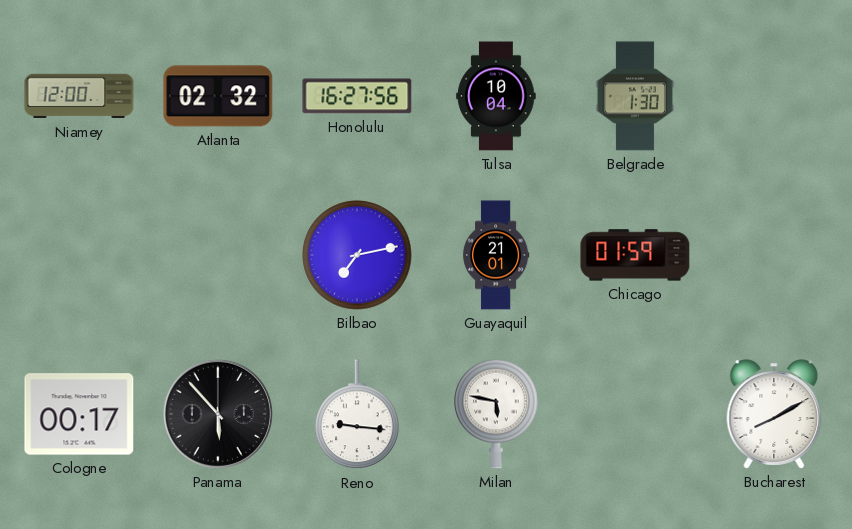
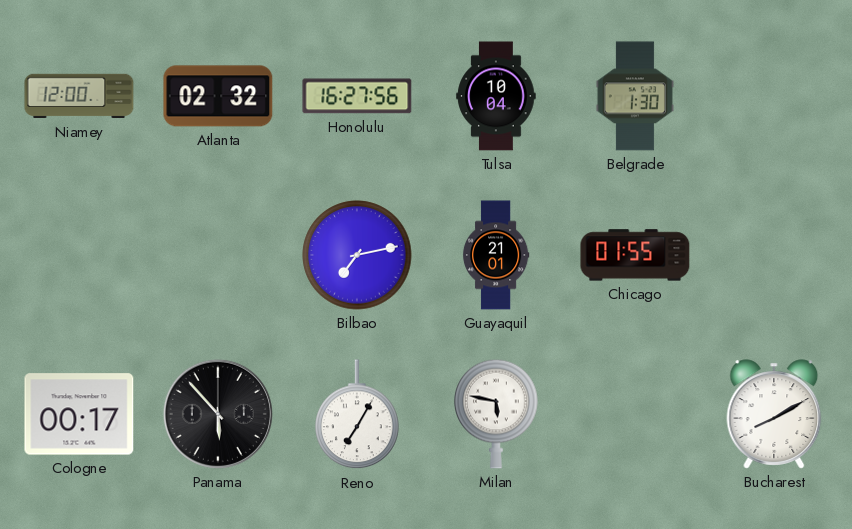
Chicago: 01:59 -> 01:55 (635, 255)
Reno: 9:16 -> 7:05 (357, 415)
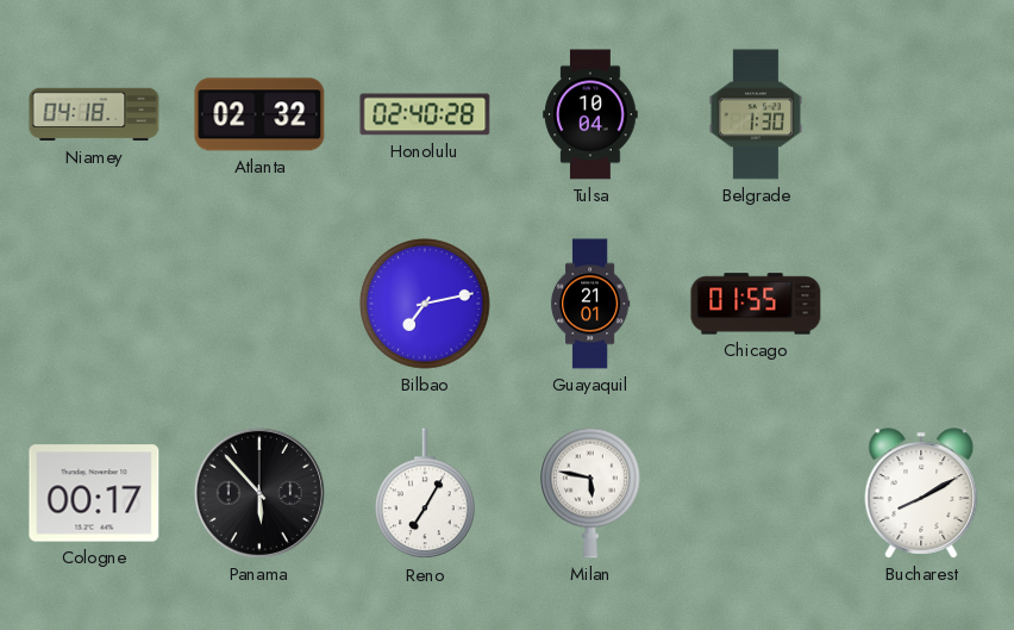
Niamey: 12:00 -> 04:18 (94, 114)
Honolulu: 16:27 -> 02:40 (425, 114)
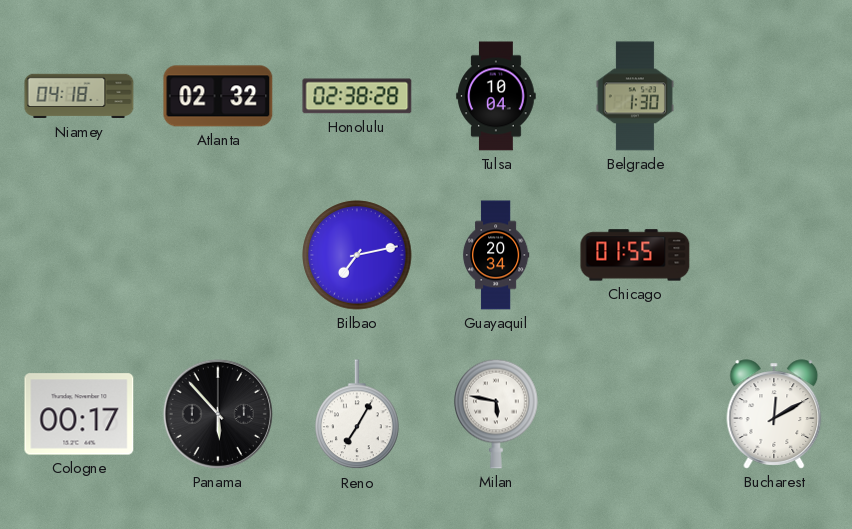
Honolulu: 02:40 -> 02:38 (357, 96)
Guayaquil: 21:01 -> 20:34 (496, 255)
Bucharest: 8:10 -> 12:10 (774, 414)
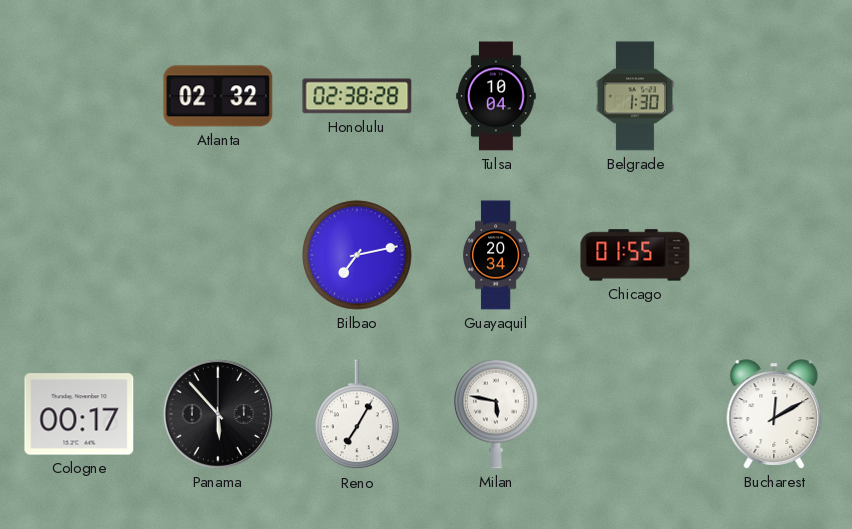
Niamey: 04:18 -> none (79, 96)
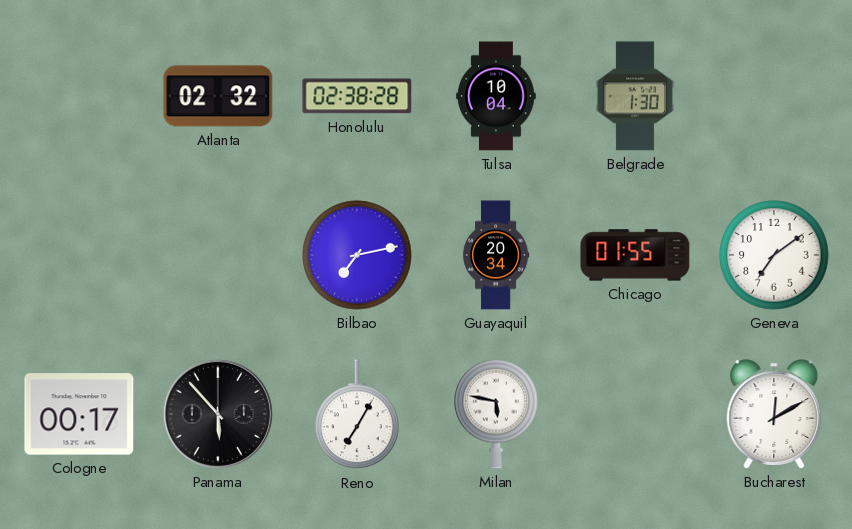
Geneva: none -> 7:09 (774, 255)
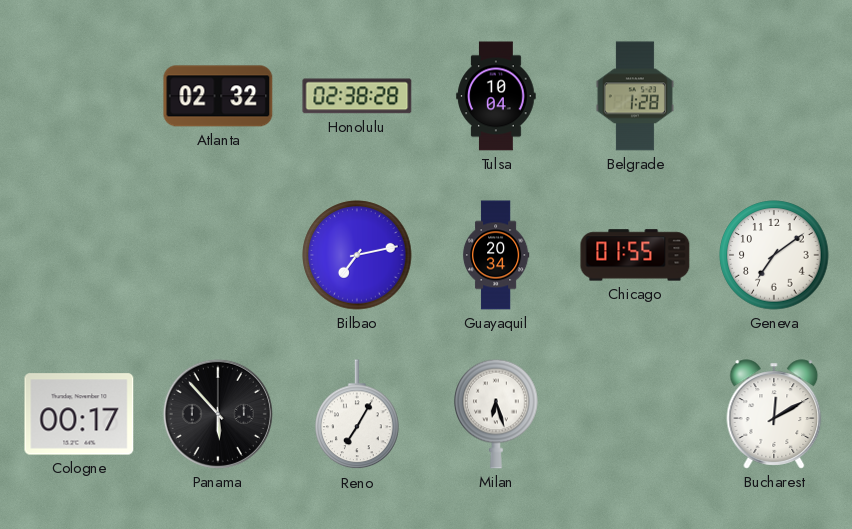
Belgrade: 1:30 -> 1:28 (635, 96)
Milan: 5:47 -> 6:27 (496, 414)
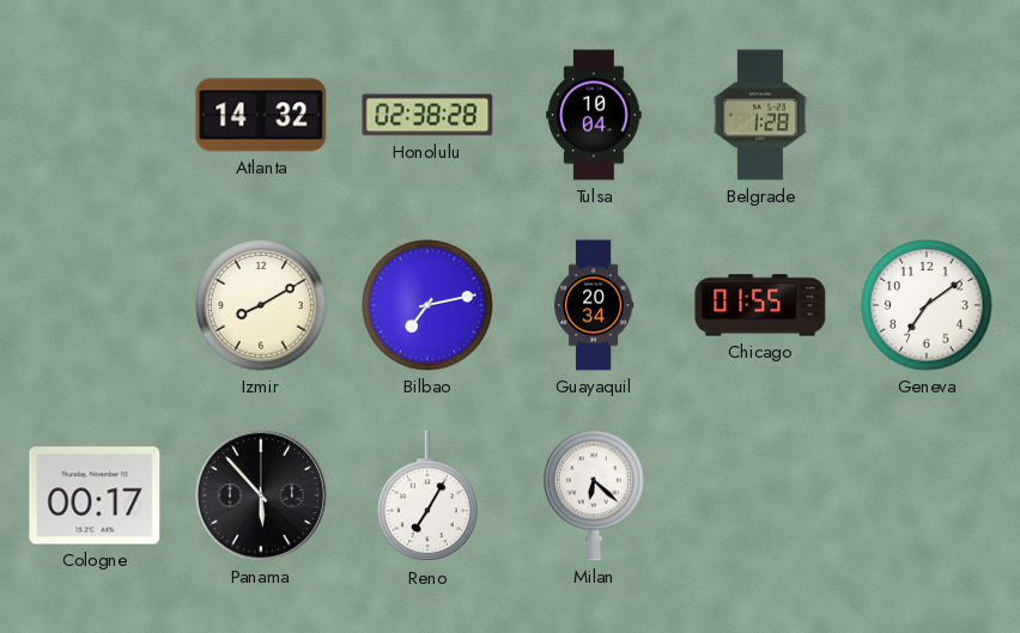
Atlanta: 02:32 -> 14:32 (261, 115)
Izmir: none -> 8:10 (261, 305)
Milan: 6:27 -> 6:22 (594, 495)
Bucharest: 12:10 -> none (774, 414)
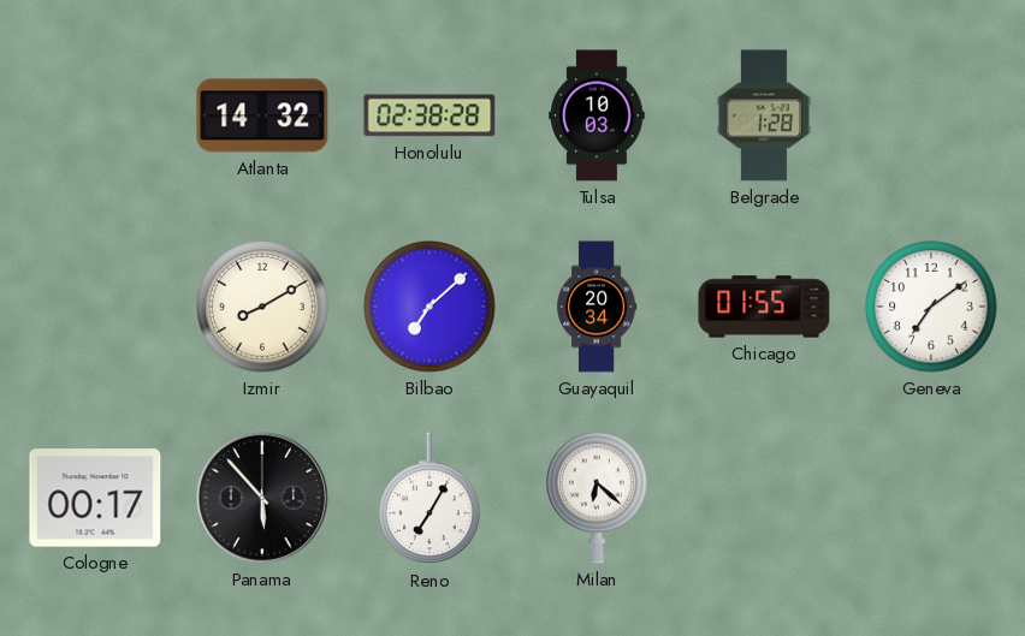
Tulsa: 10:04 -> 10:03 (597, 115)
Bilbao: 7:13 -> 7:08 (429, 307)
